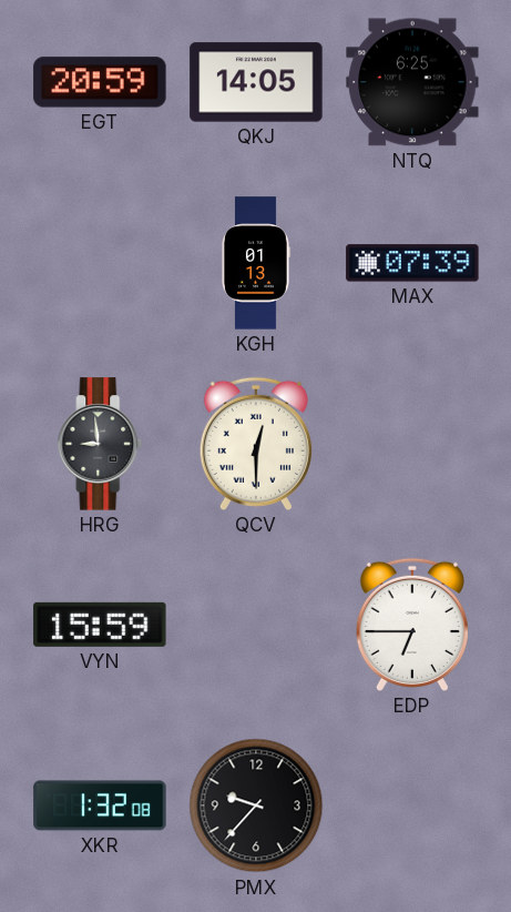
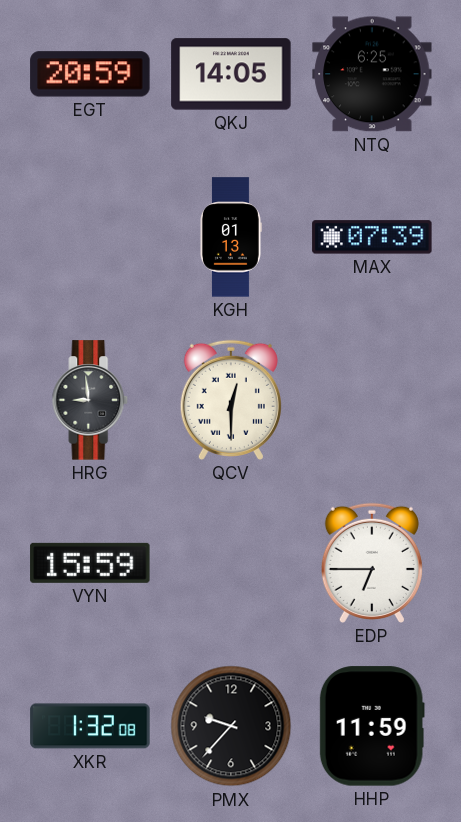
HHP: none -> 11:59 (372, 726)
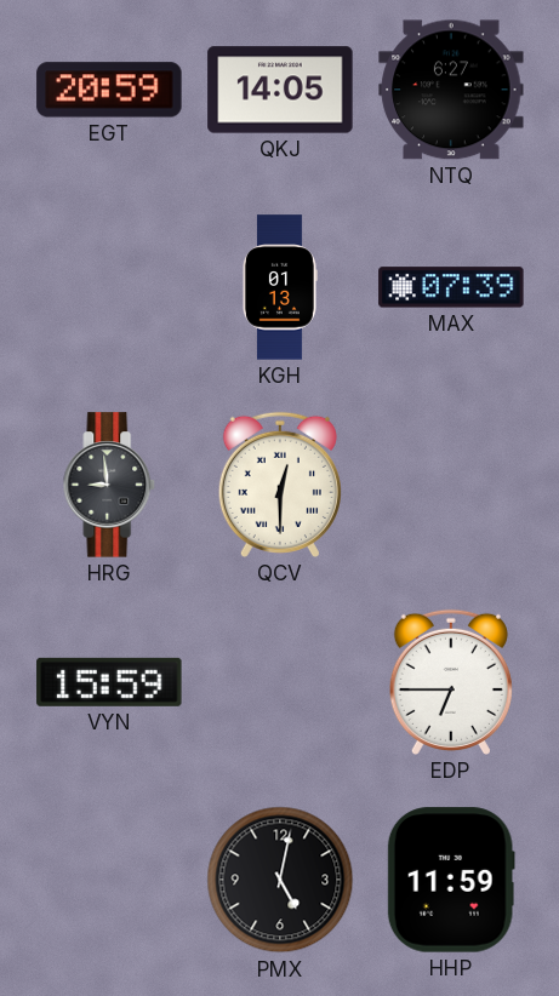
NTQ: 6:25 -> 6:27 (451, 90)
XKR: 1:32 -> none (90, 726)
PMX: 9:37 -> 5:02 (280, 880)
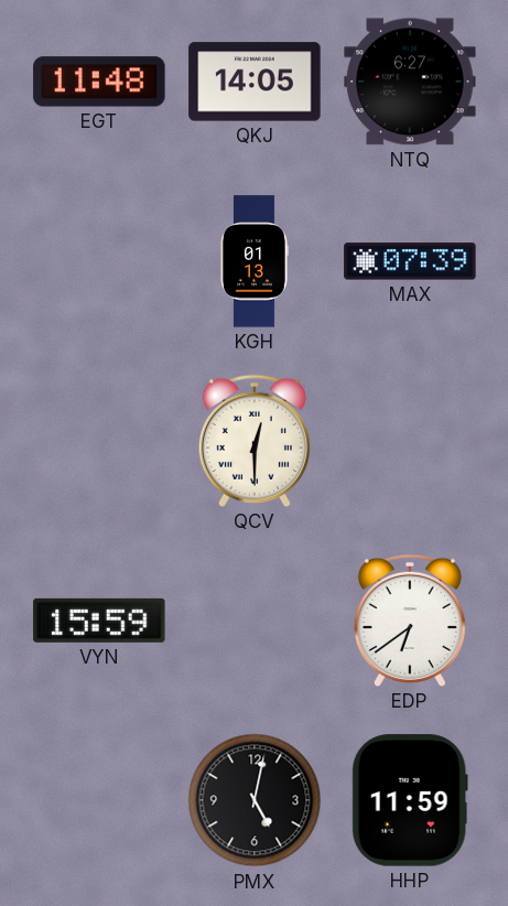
EGT: 20:59 -> 11:48 (99, 82)
HRG: 8:59 -> none (109, 485)
EDP: 6:45 -> 6:39 (410, 621)
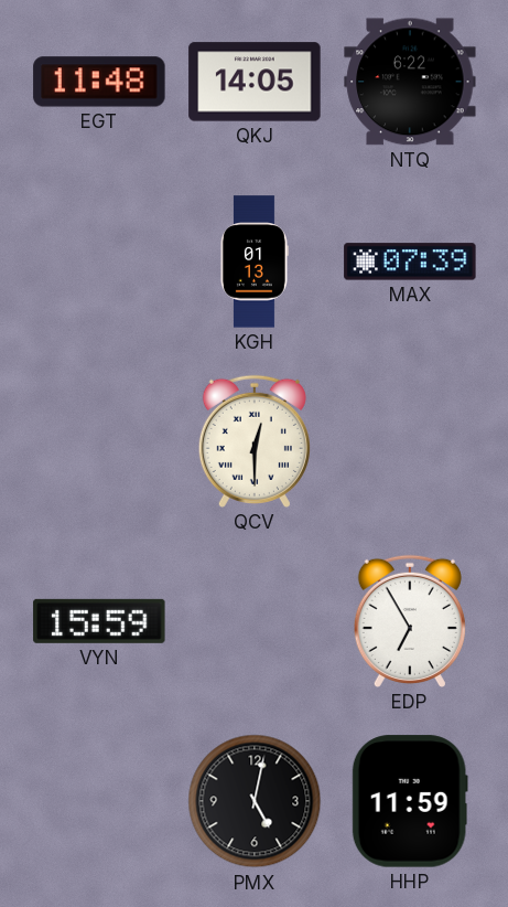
NTQ: 6:27 -> 6:22 (410, 82)
EDP: 6:39 -> 6:55 (410, 621)
